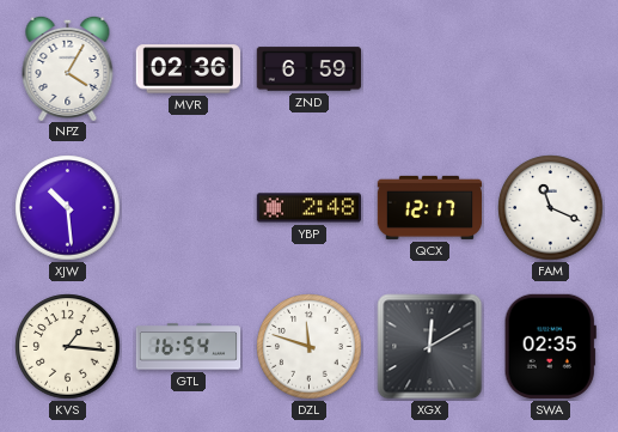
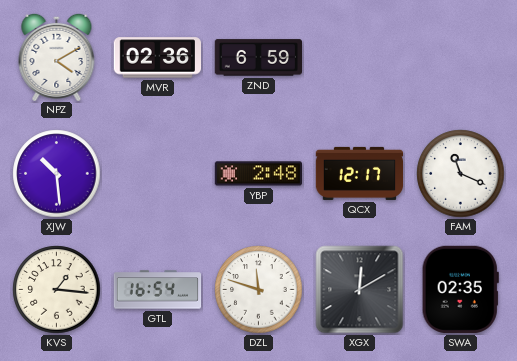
NPZ: 4:05 -> 4:10 (57, 56)
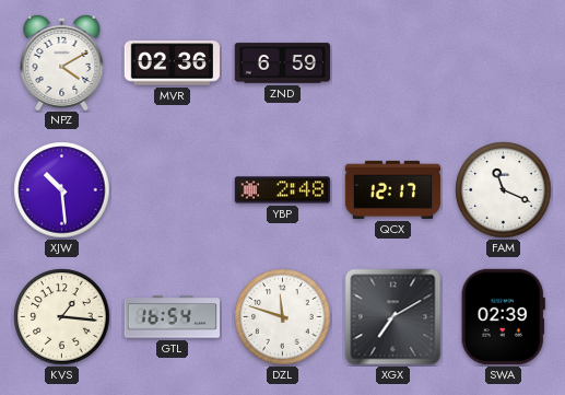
XGX: 12:10 -> 7:10 (393, 317)
SWA: 02:35 -> 02:39 (503, 316)
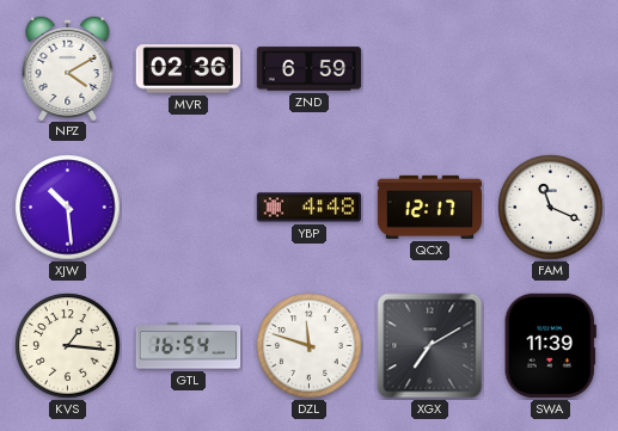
YBP: 2:48 -> 4:48 (308, 208)
SWA: 02:39 -> 11:39 (550, 345)
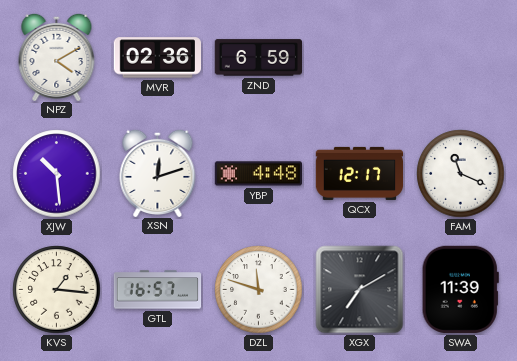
XSN: none -> 12:12 (158, 172)
GTL: 16:54 -> 16:57 (158, 290)
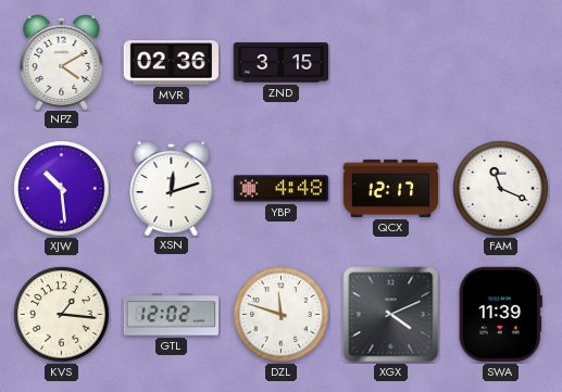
ZND: 6:59 -> 3:15 (280, 63)
GTL: 16:57 -> 12:02 (172, 315)
XGX: 7:10 -> 4:11 (391, 315)
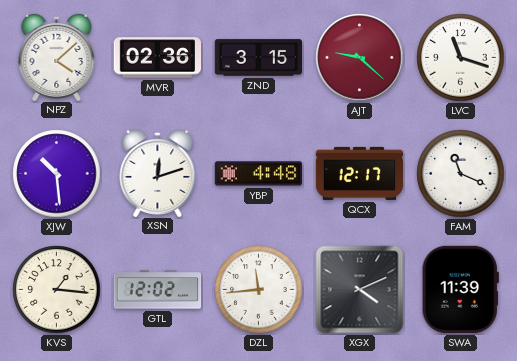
NPZ: 4:10 -> 4:08 (57, 56)
AJT: none -> 9:22 (360, 58)
LVC: none -> 11:18 (461, 58)
DZL: 11:48 -> 11:44 (259, 290)
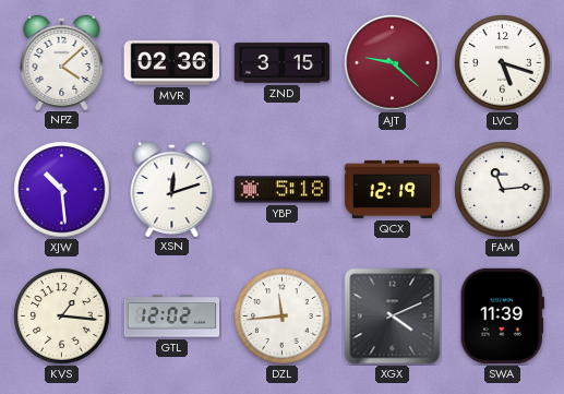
LVC: 11:18 -> 5:18 (503, 63)
YBP: 4:48 -> 5:18 (281, 190)
QCX: 12:17 -> 12:19 (393, 189)
FAM: 11:19 -> 11:14 (503, 190)
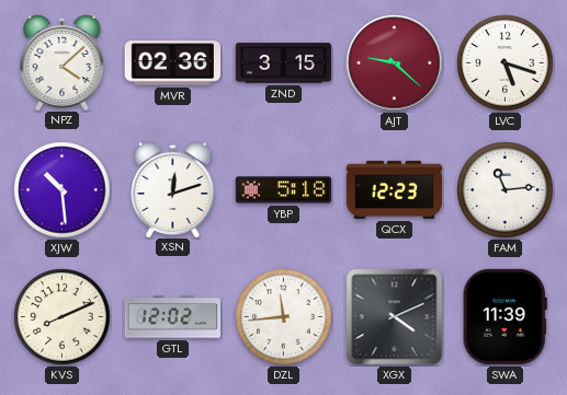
QCX: 12:19 -> 12:23 (395, 189)
KVS: 1:16 -> 8:11 (63, 317)
